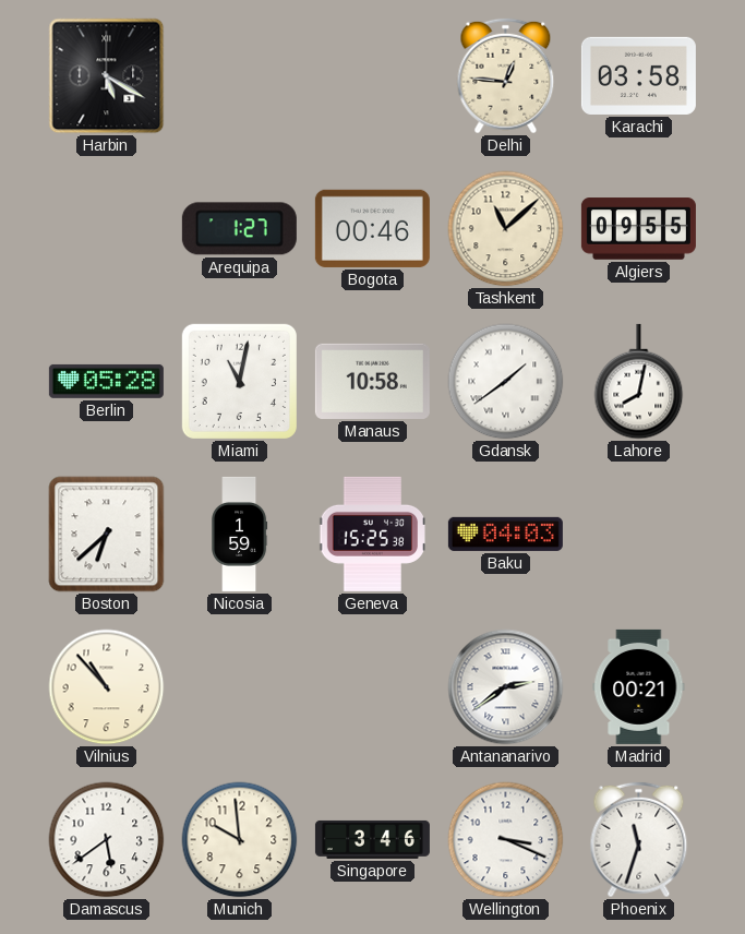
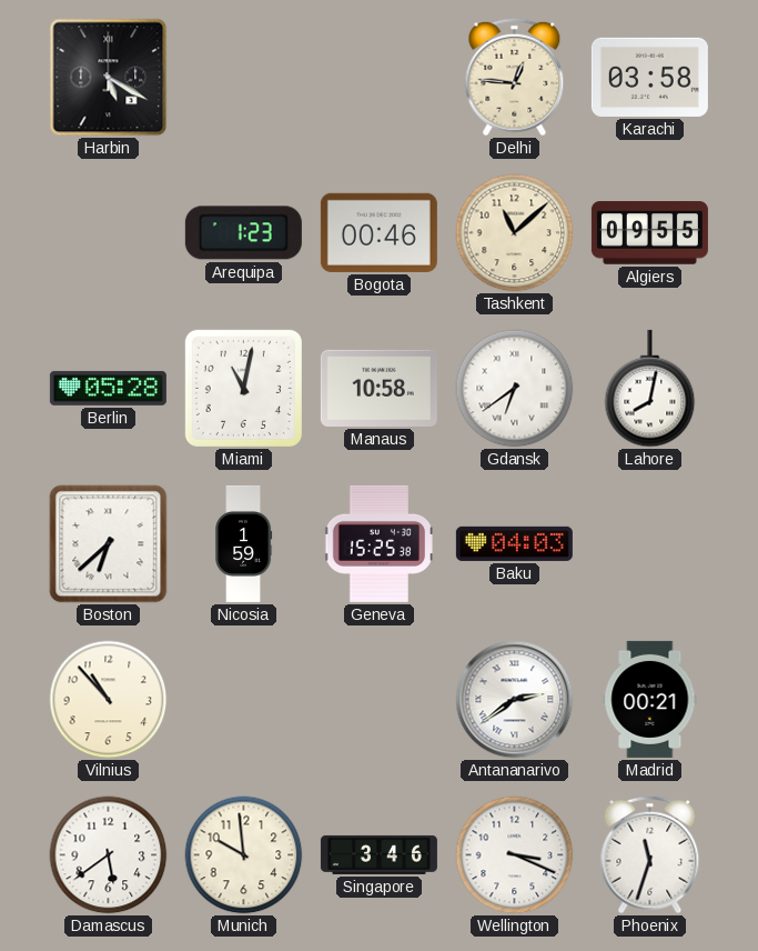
Arequipa: 1:27 -> 1:23 (243, 233)
Gdansk: 1:39 -> 6:39 (515, 389)
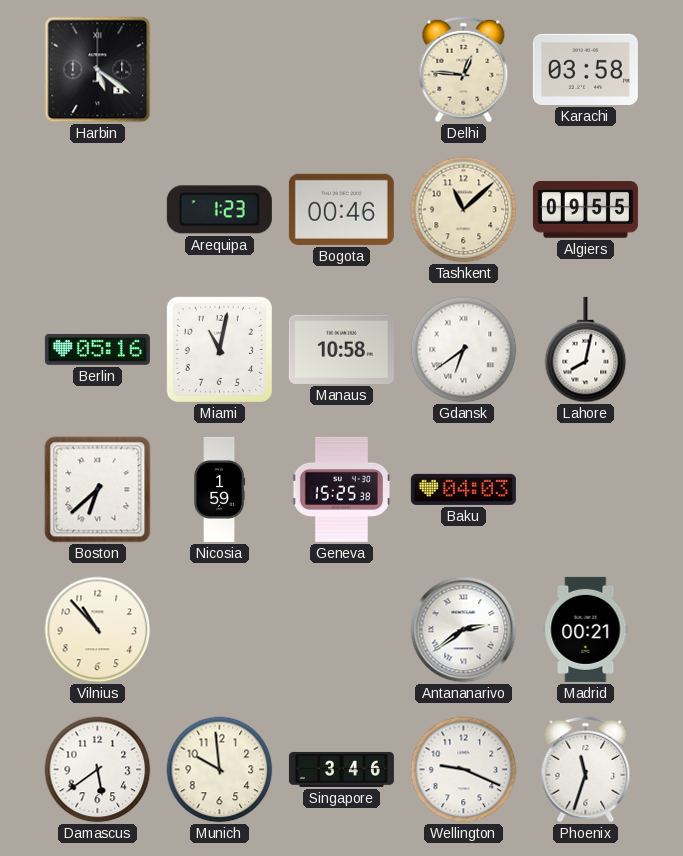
Harbin: 5:20 -> 5:21 (98, 70)
Berlin: 05:28 -> 05:16 (97, 349)
Wellington: 3:19 -> 9:19 (464, 770)
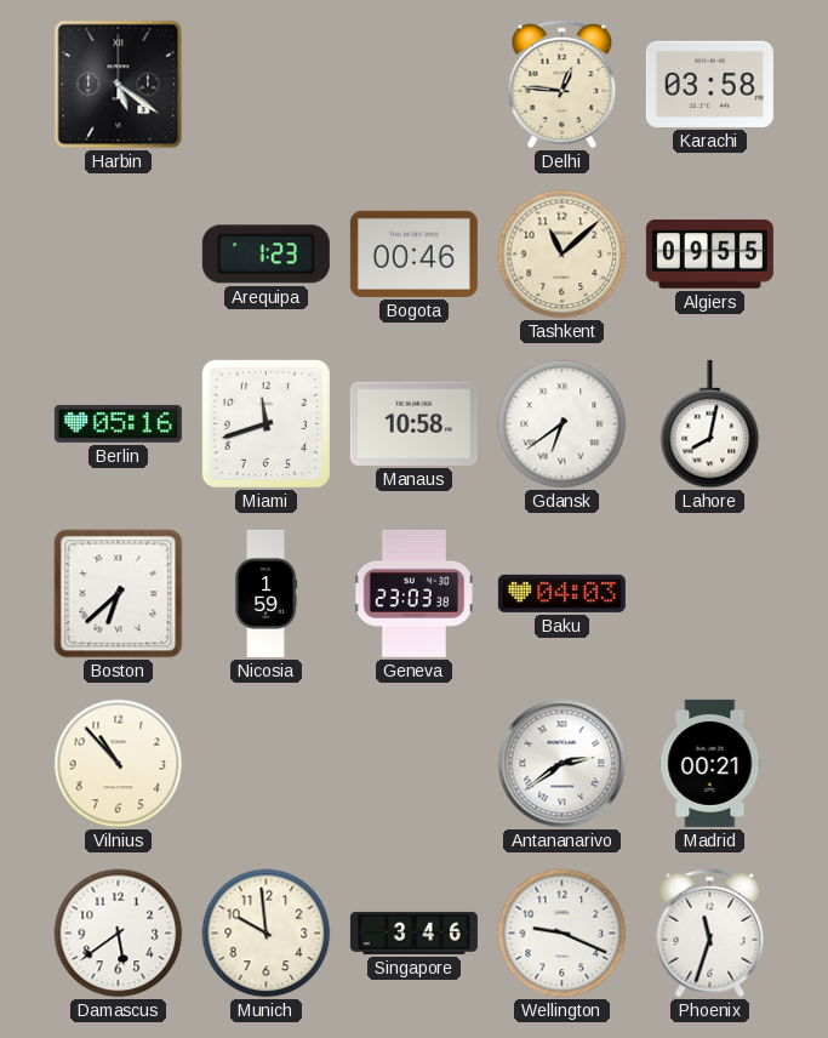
Miami: 11:02 -> 11:42 (265, 423)
Geneva: 15:25 -> 23:03 (413, 593)
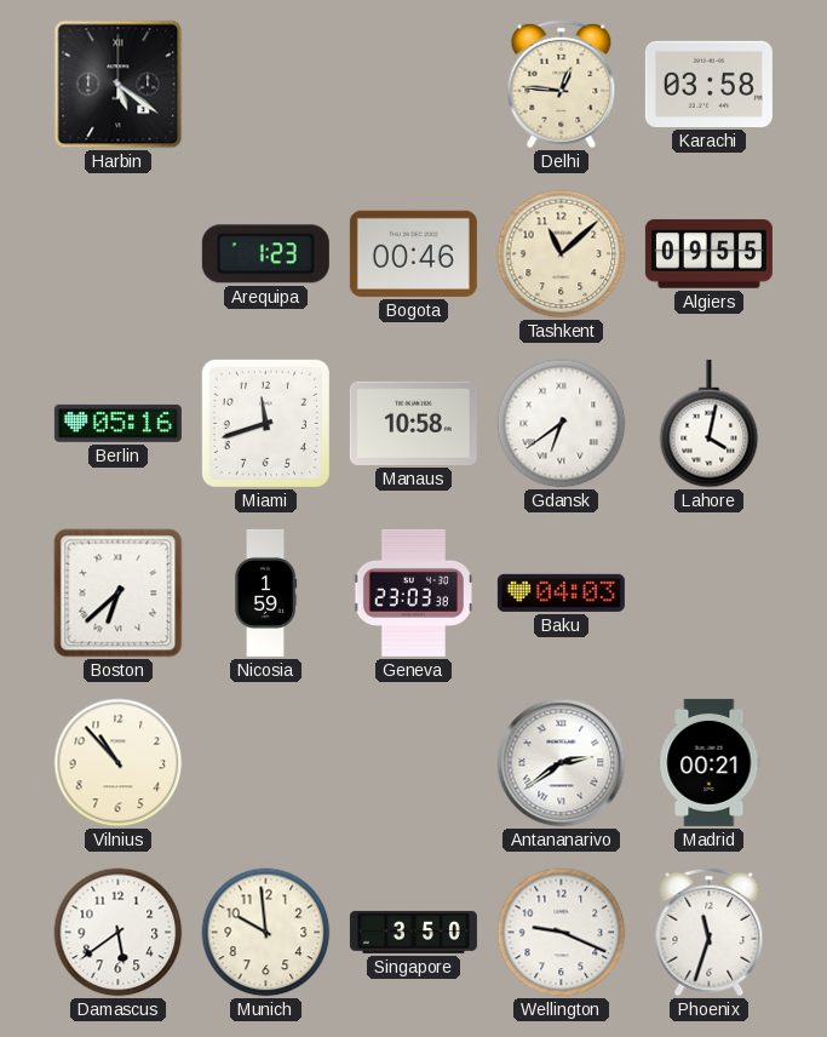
Lahore: 8:02 -> 4:02 (710, 424)
Singapore: 3:46 -> 3:50 (413, 932)
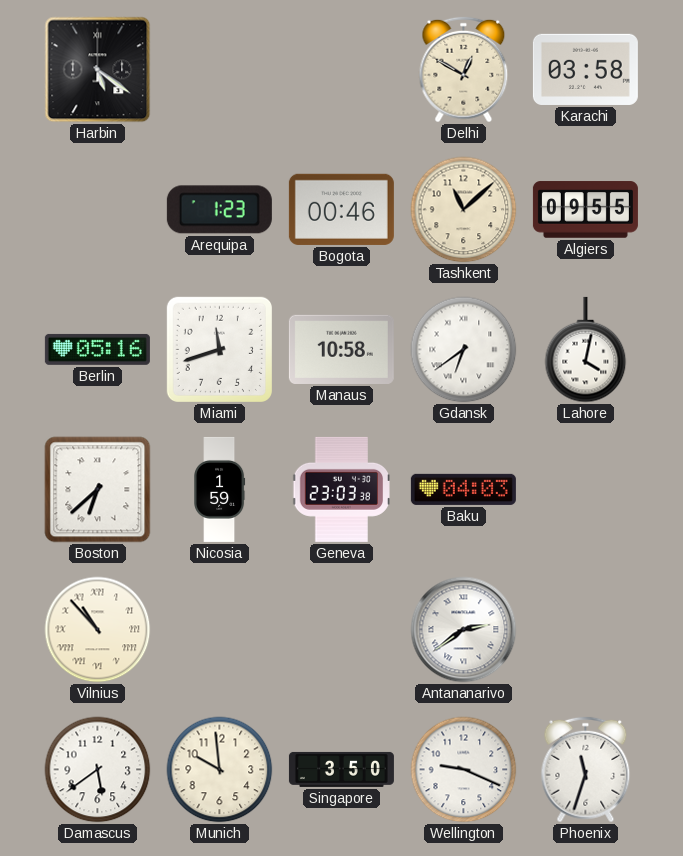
Delhi: 12:46 -> 12:50 (464, 70)
Vilnius numerals: Arabic -> Roman (98, 630)
Madrid: 00:21 -> none (710, 762)
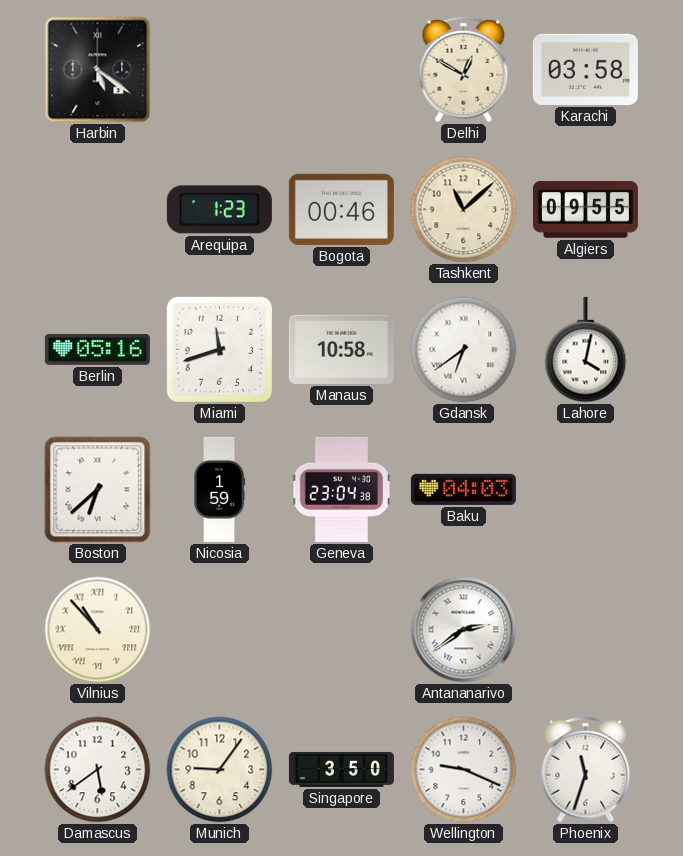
Geneva: 23:03 -> 23:04 (341, 489)
Munich: 9:59 -> 9:06 (220, 770)
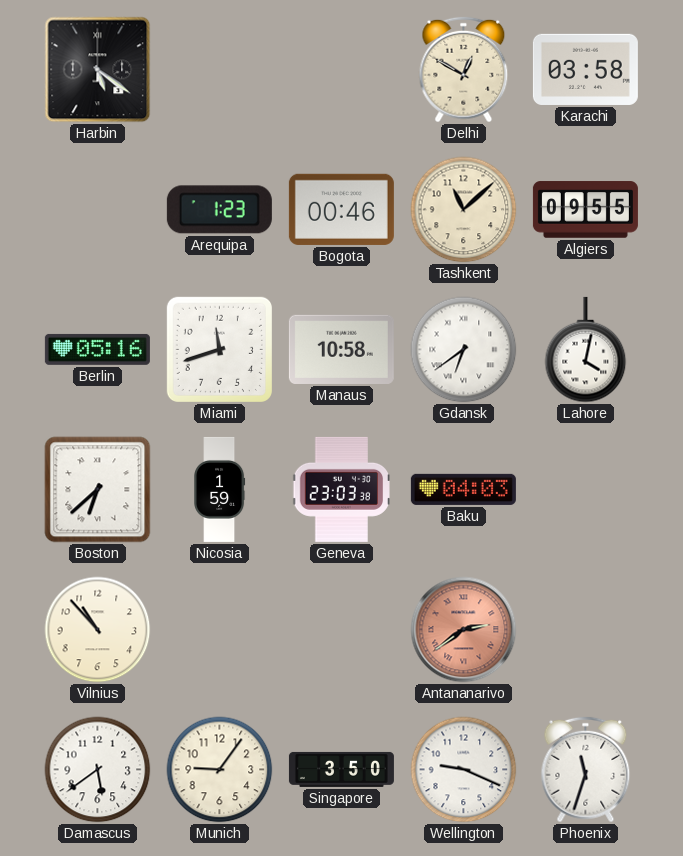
Geneva: 23:04 -> 23:03 (341, 489)
Vilnius numerals: Roman -> Arabic (98, 630)
Antananarivo dial: white -> salmon (464, 630)
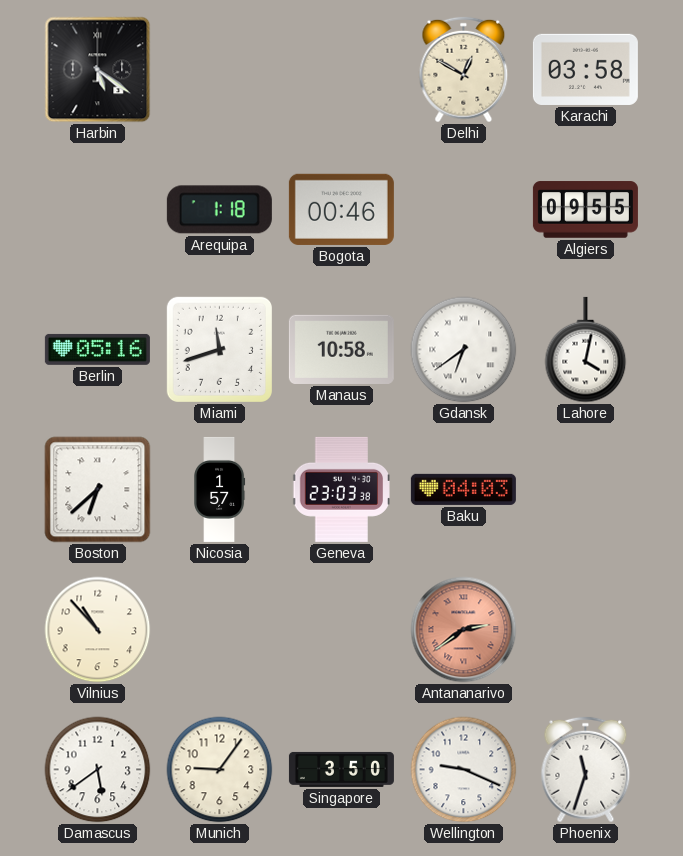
Arequipa: 1:23 -> 1:18 (219, 210)
Tashkent: 11:08 -> none (464, 210)
Nicosia: 1:59 -> 1:57 (220, 489)
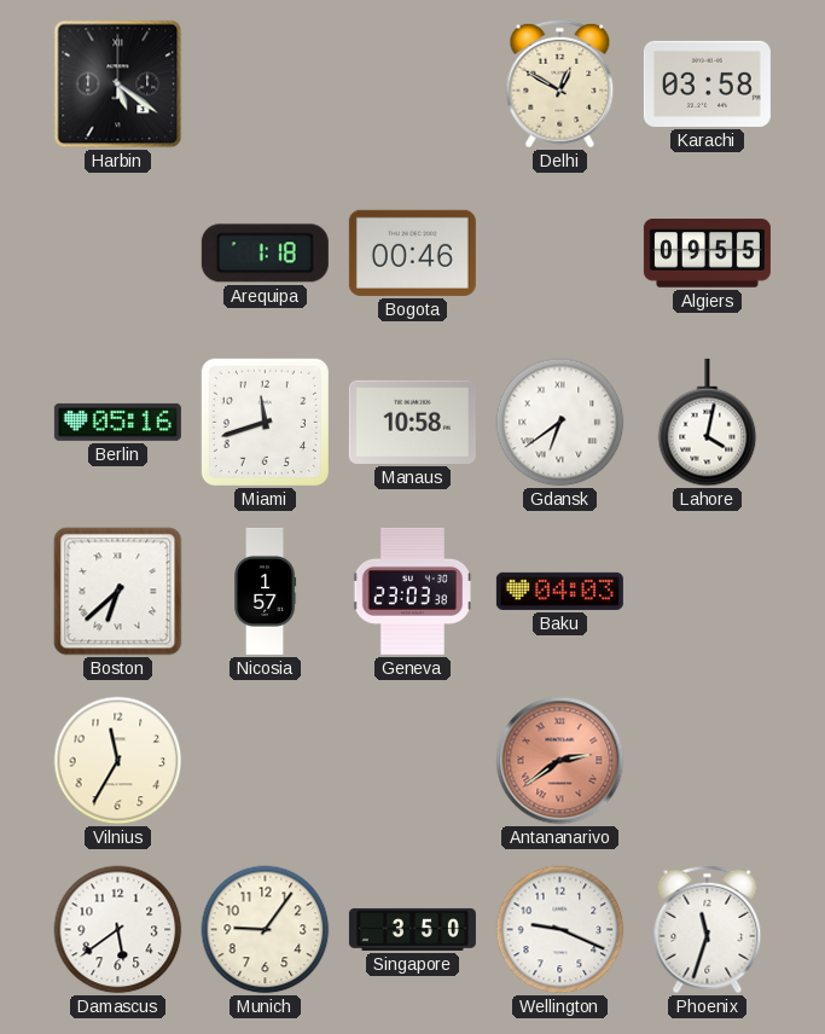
Vilnius: 10:53 -> 11:35 (118, 761)
